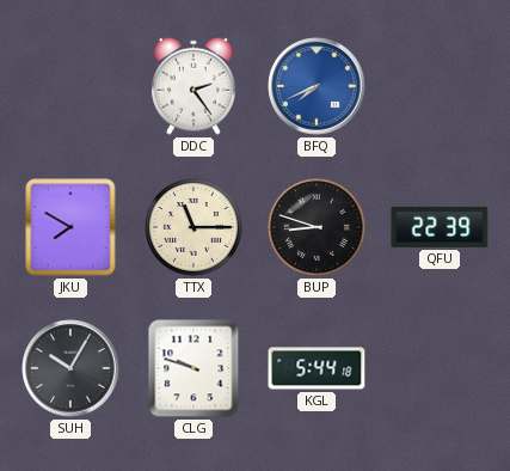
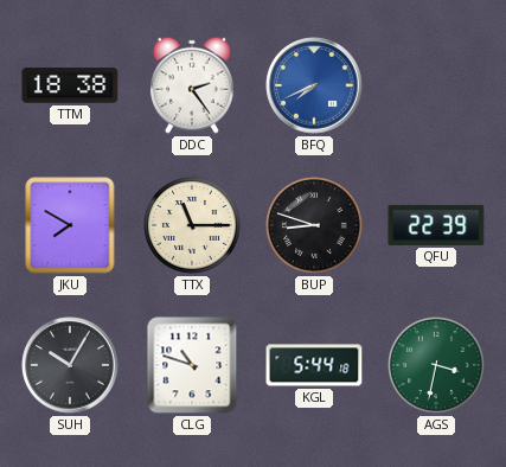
TTM: none -> 18:38 (70, 85)
CLG: 9:48 -> 10:48 (192, 365)
AGS: none -> 3:32 (437, 366)
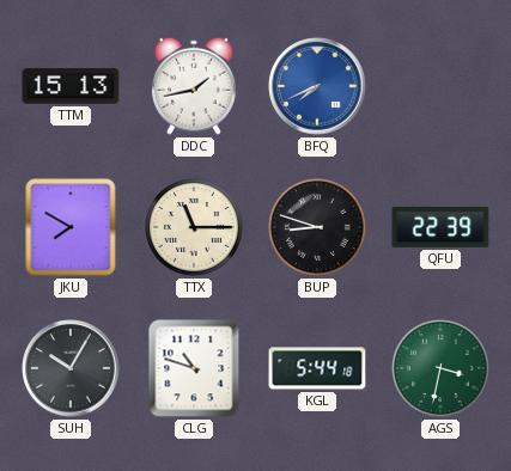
TTM: 18:38 -> 15:13 (71, 86)
DDC: 2:24 -> 1:43 (194, 86)
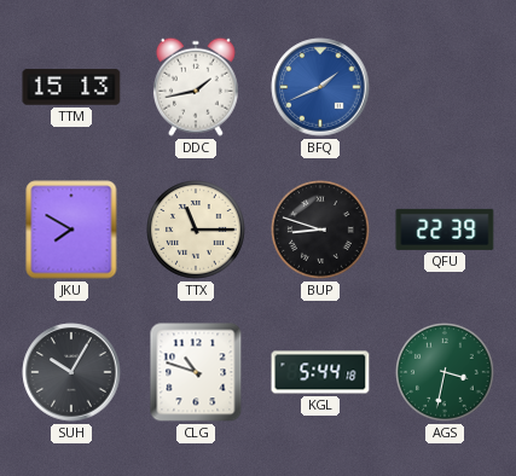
BFQ: 7:41 -> 1:41 (320, 87)
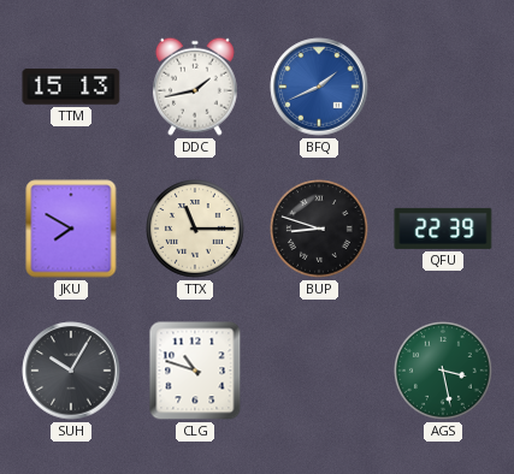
KGL: 5:44 -> none (320, 372)
AGS: 3:32 -> 3:28 (444, 372)
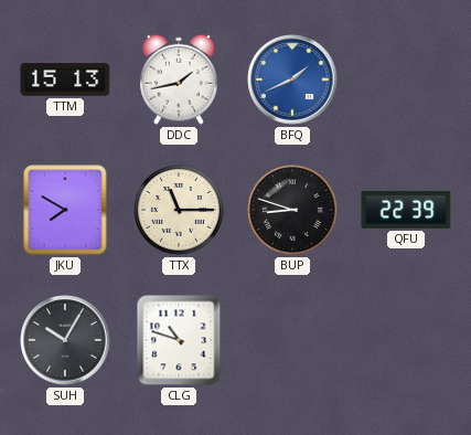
AGS: 3:28 -> none (444, 372)
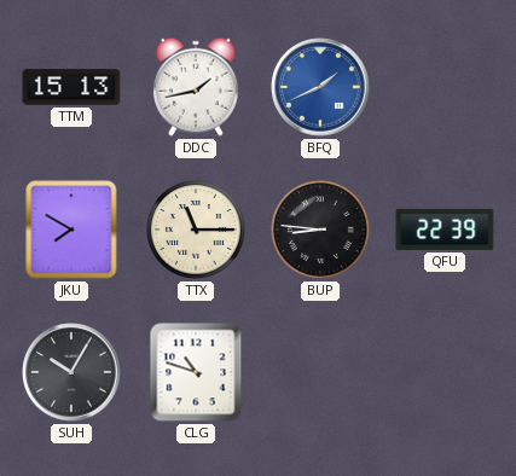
BUP: 8:48 -> 8:46 (321, 231)
